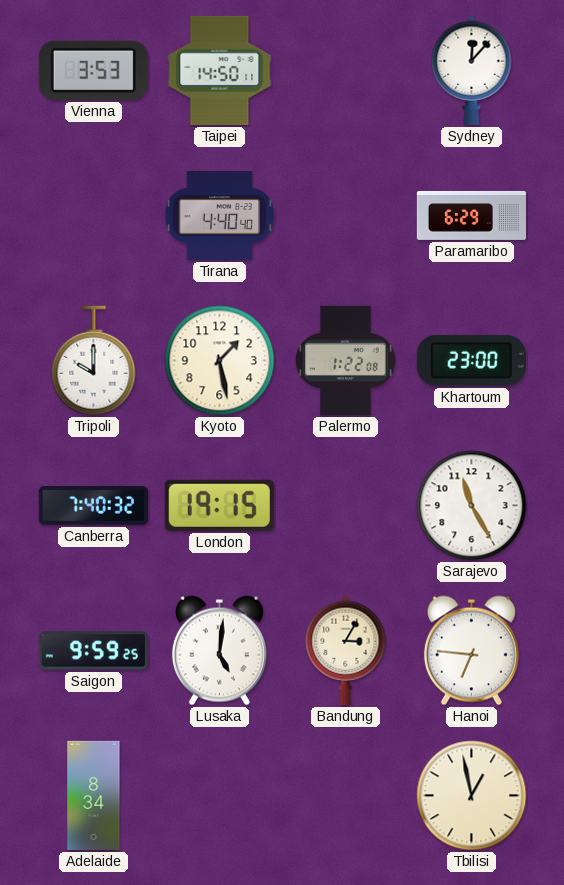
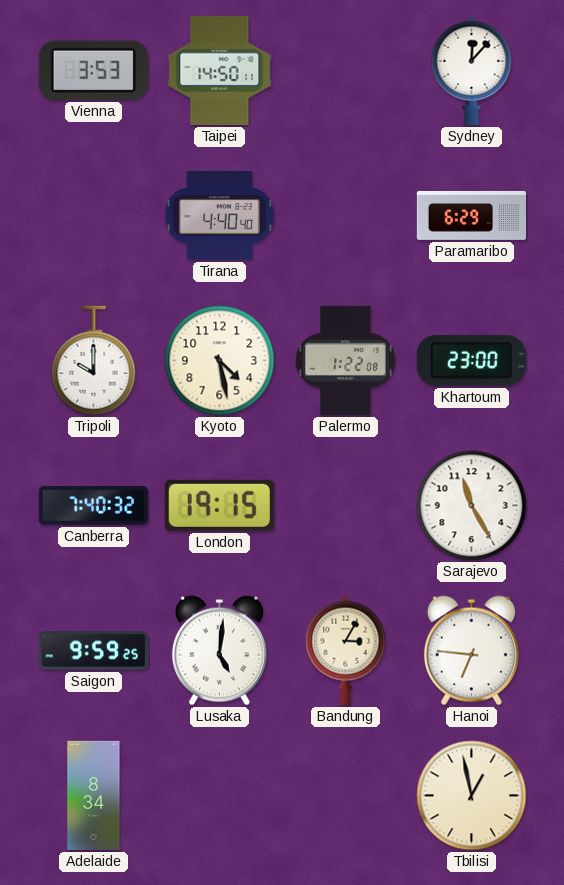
Kyoto: 1:28 -> 4:28 (220, 361)
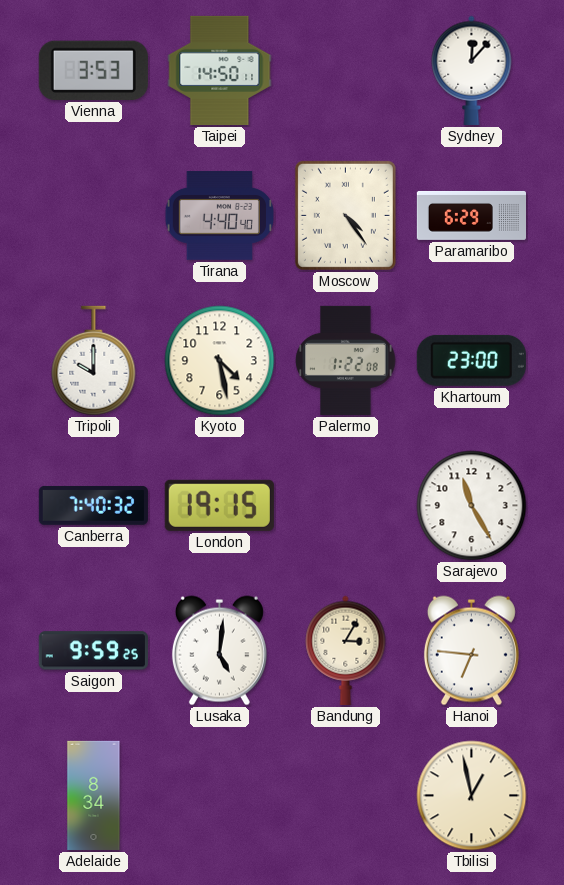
Moscow: none -> 4:24 (345, 215)
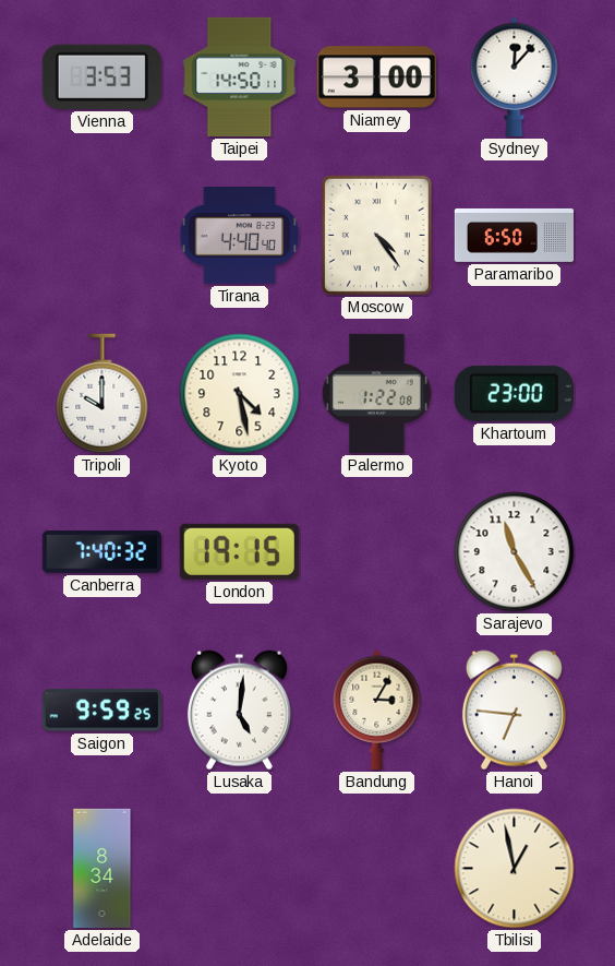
Niamey: none -> 3:00 (376, 77)
Paramaribo: 6:29 -> 6:50 (514, 236)
